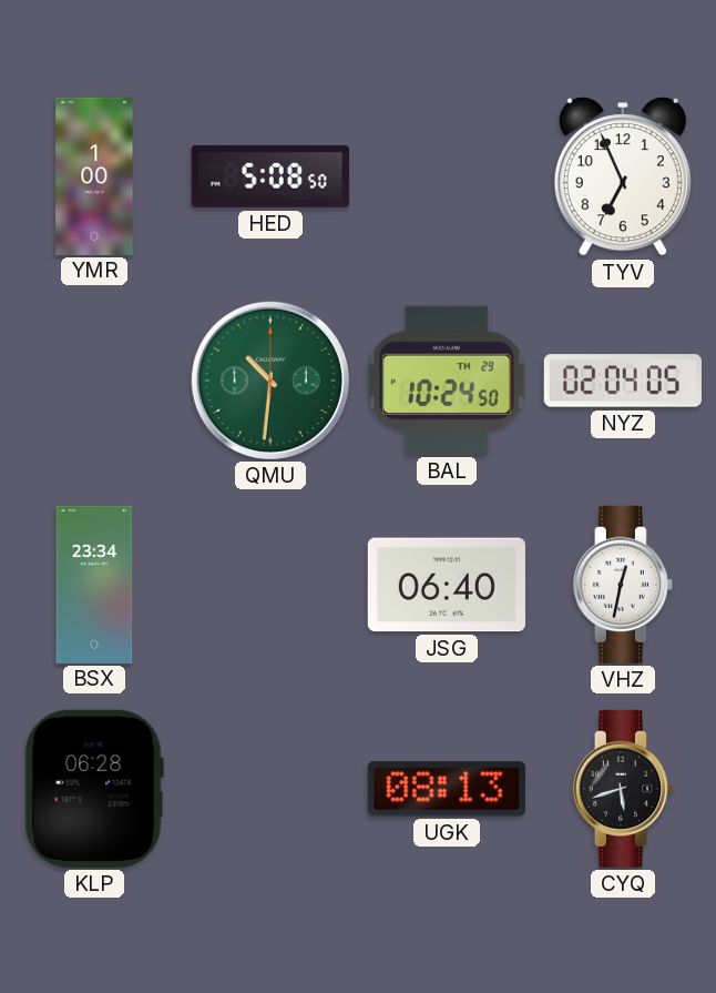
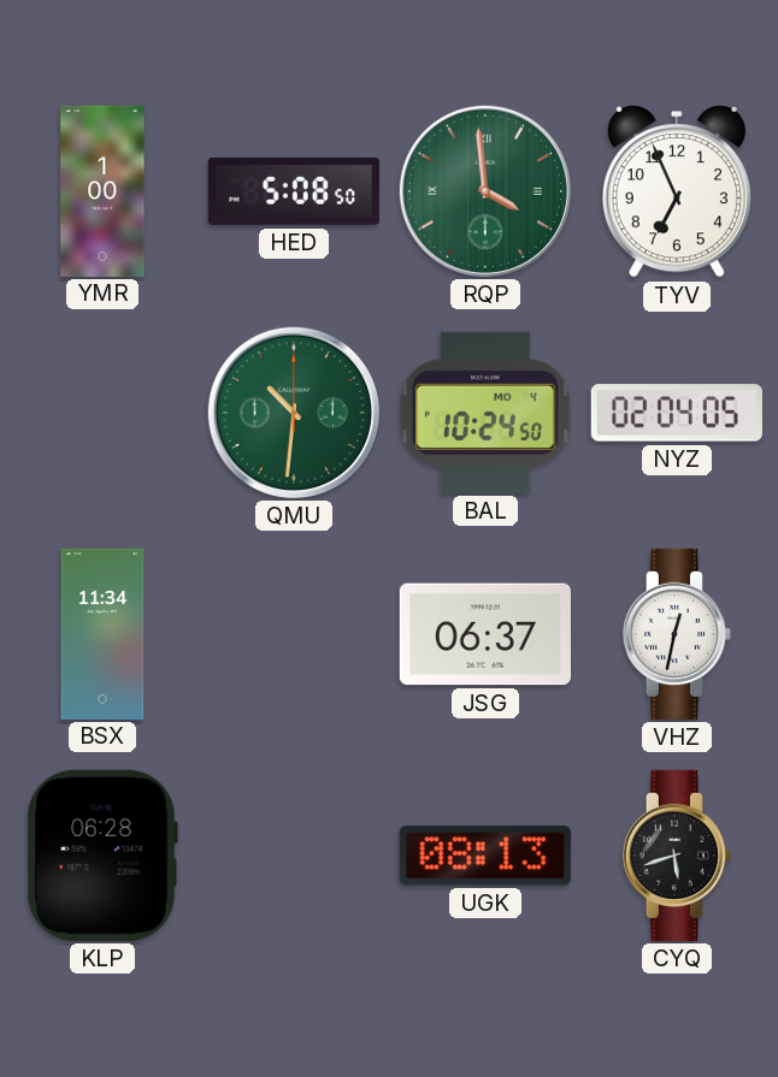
RQP: none -> 3:59 (485, 191)
BAL date: TH 29 -> MO 4 (485, 413)
BSX: 23:34 -> 11:34 (102, 633)
JSG: 06:40 -> 06:37 (485, 634)
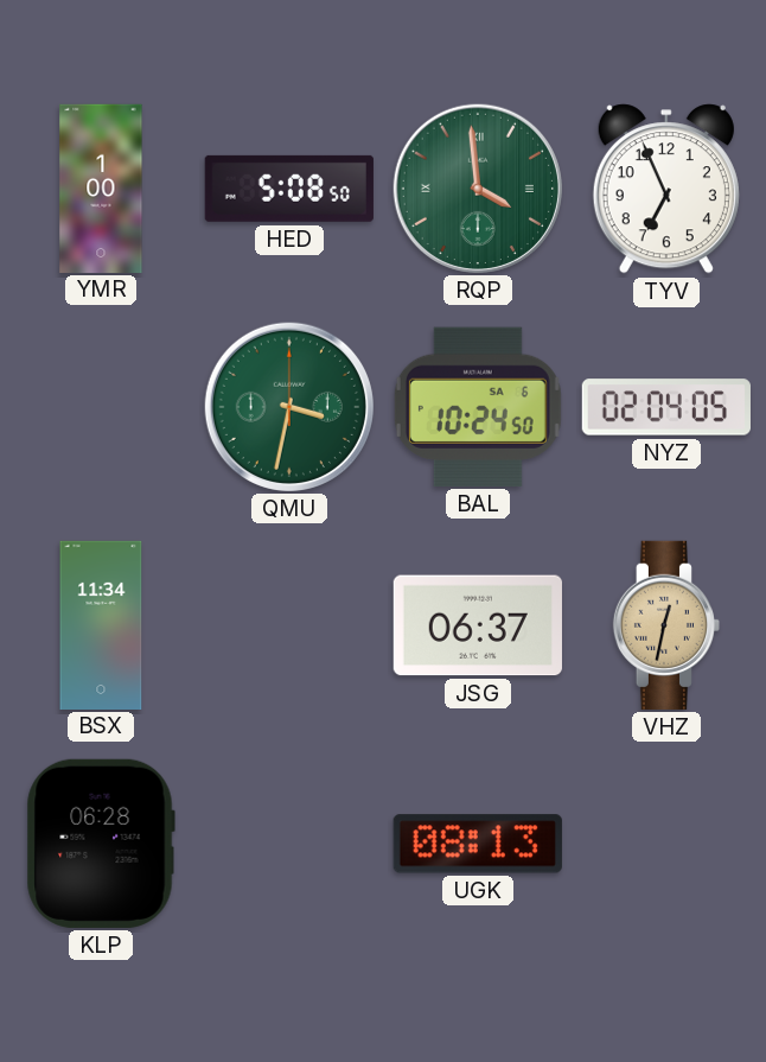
QMU: 10:31 -> 3:32 (289, 407)
BAL date: MO 4 -> SA 6 (478, 407)
VHZ dial: white -> champagne (665, 625)
CYQ: 5:42 -> none (676, 856)
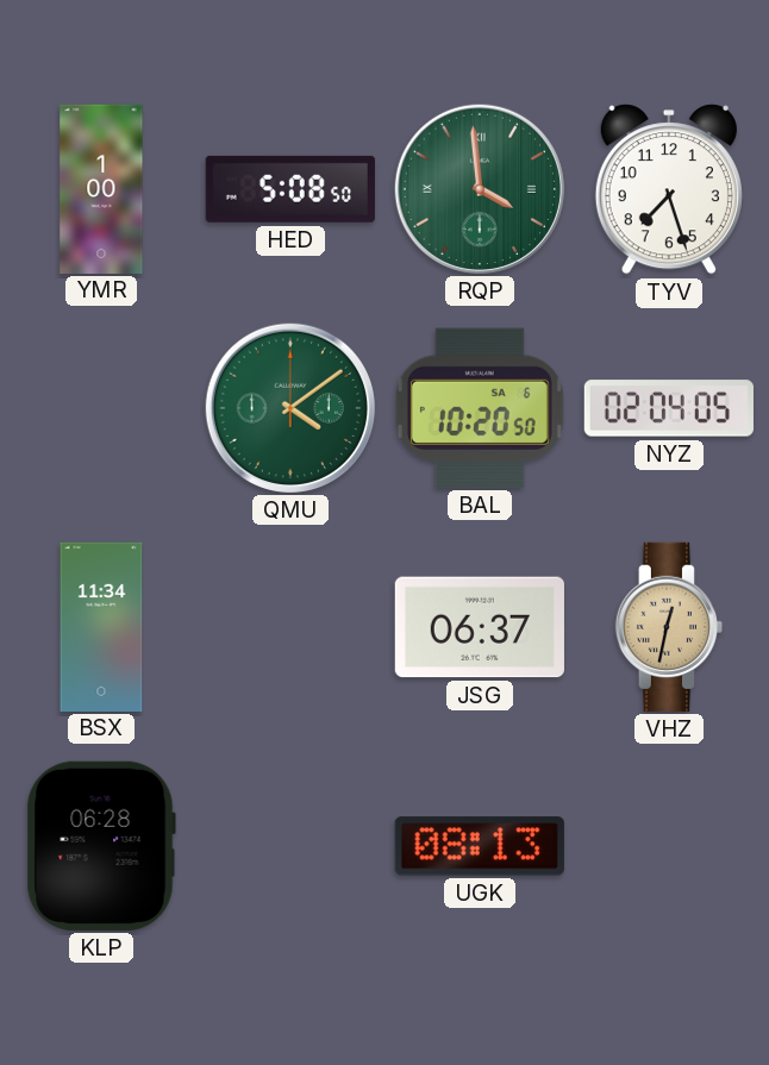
TYV: 6:56 -> 7:27 (669, 189)
QMU: 3:32 -> 4:09 (290, 408)
BAL: 10:24 -> 10:20 (480, 408)
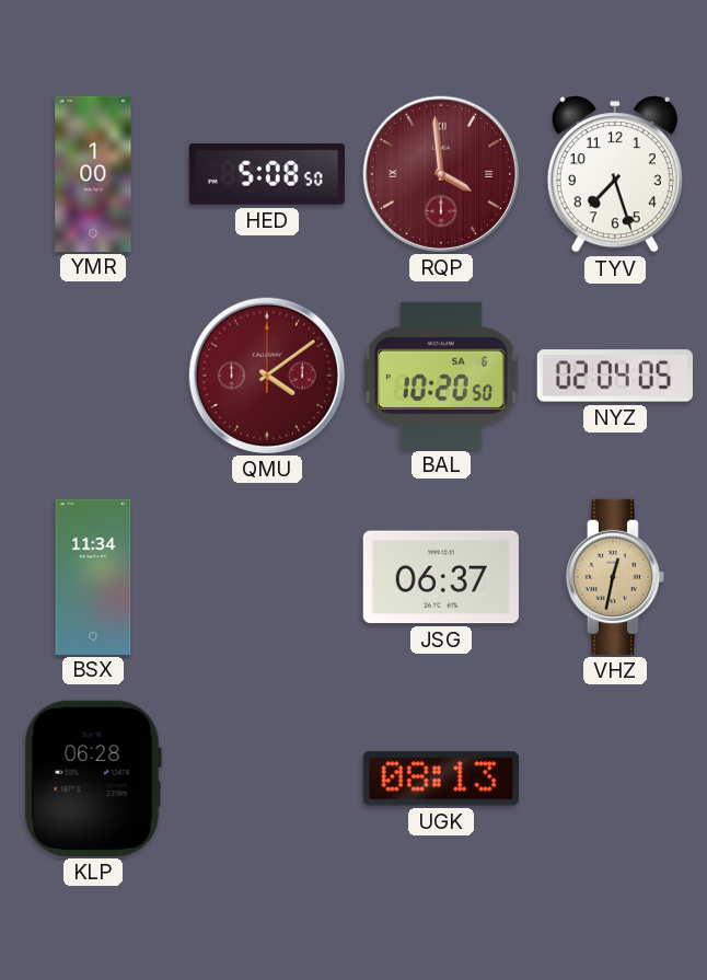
RQP dial: green -> burgundy (441, 174)
QMU dial: green -> burgundy (267, 376)
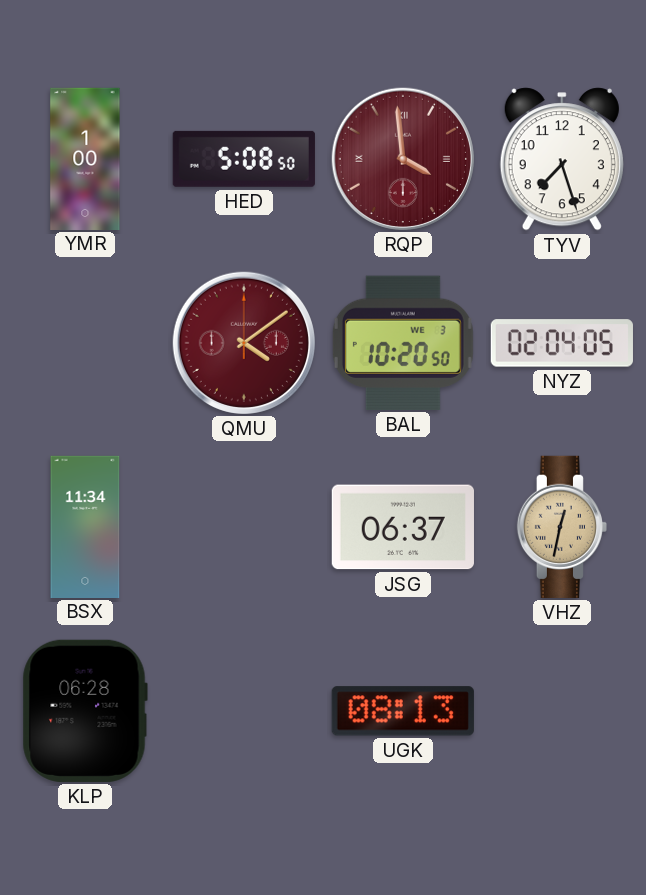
BAL date: SA 6 -> WE 3 (403, 343)
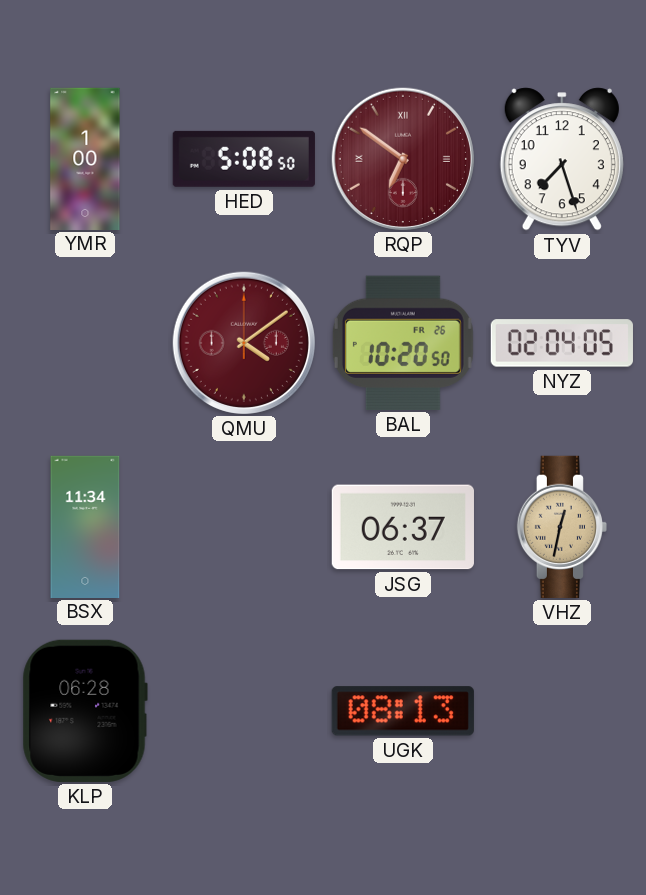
RQP: 3:59 -> 6:51 (403, 159)
BAL date: WE 3 -> FR 26 (403, 343)
